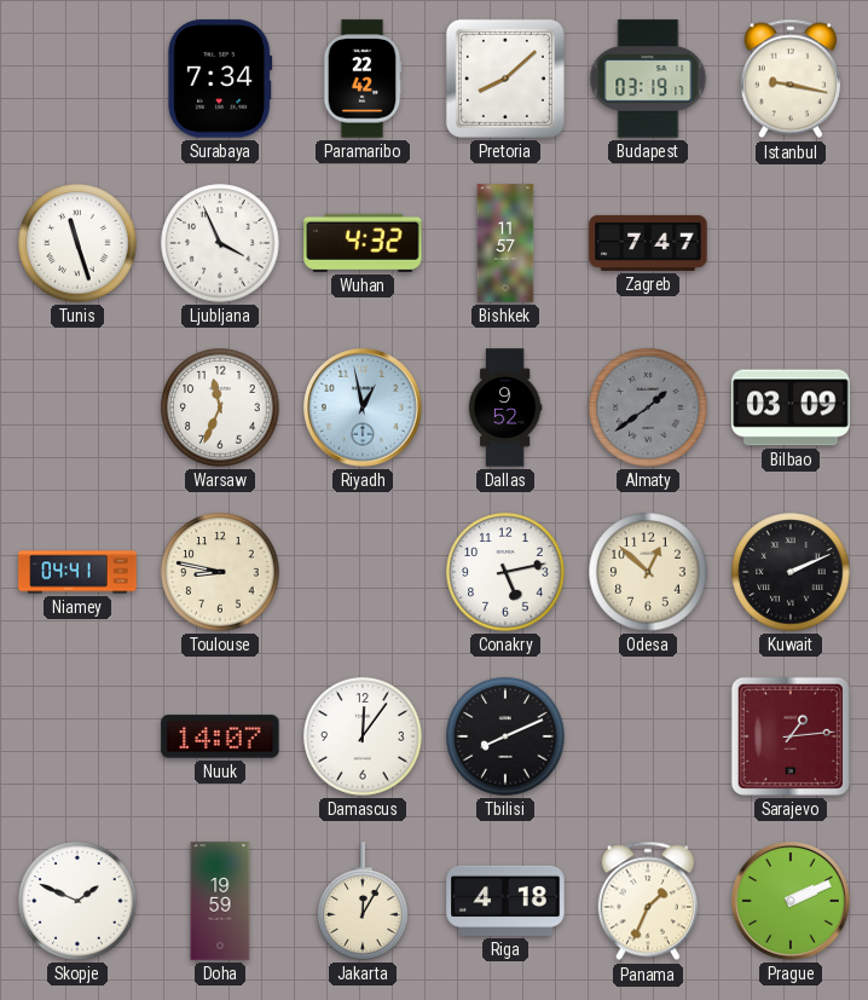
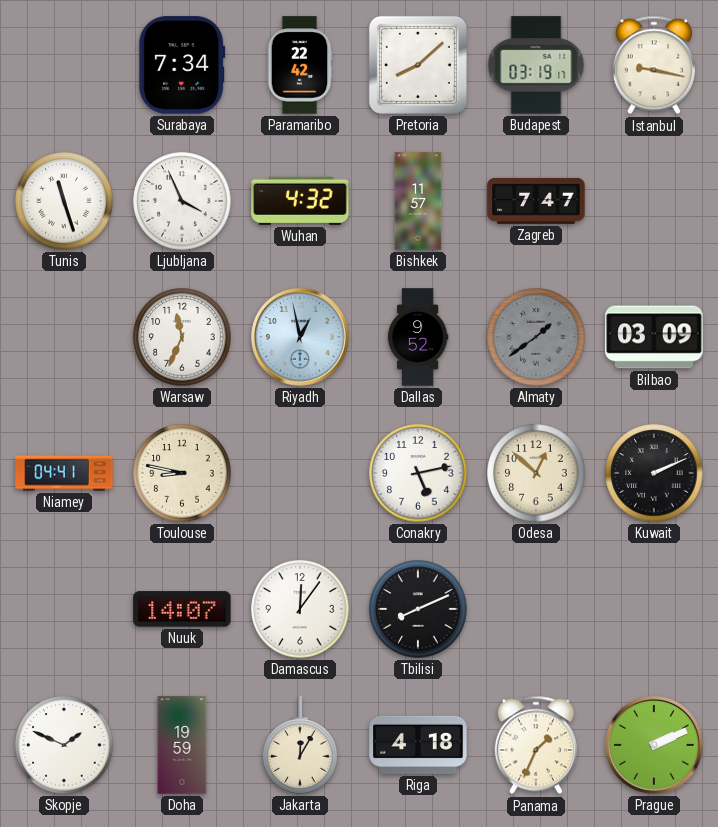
Sarajevo: 1:14 -> none (791, 736)
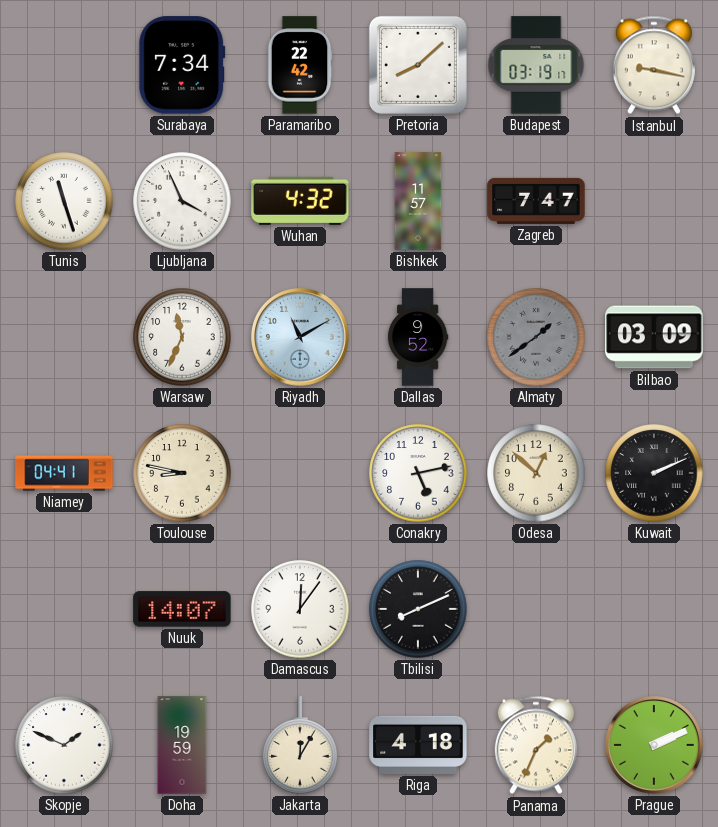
Riyadh: 12:58 -> 11:10 (301, 338)
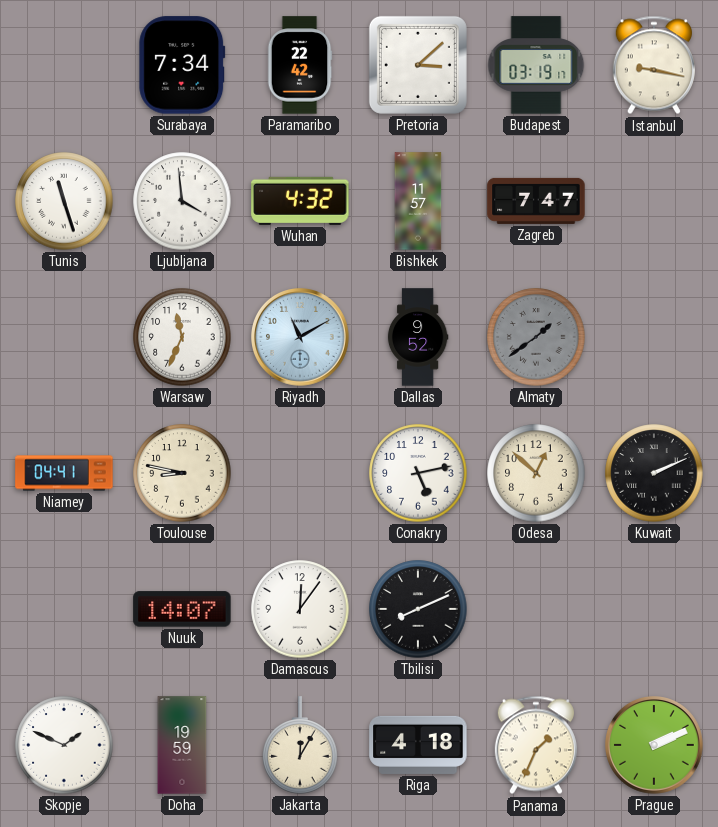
Pretoria: 8:08 -> 3:08 (418, 65)
Ljubljana: 3:56 -> 3:59 (182, 201)
Bilbao: 03:09 -> none (654, 337)
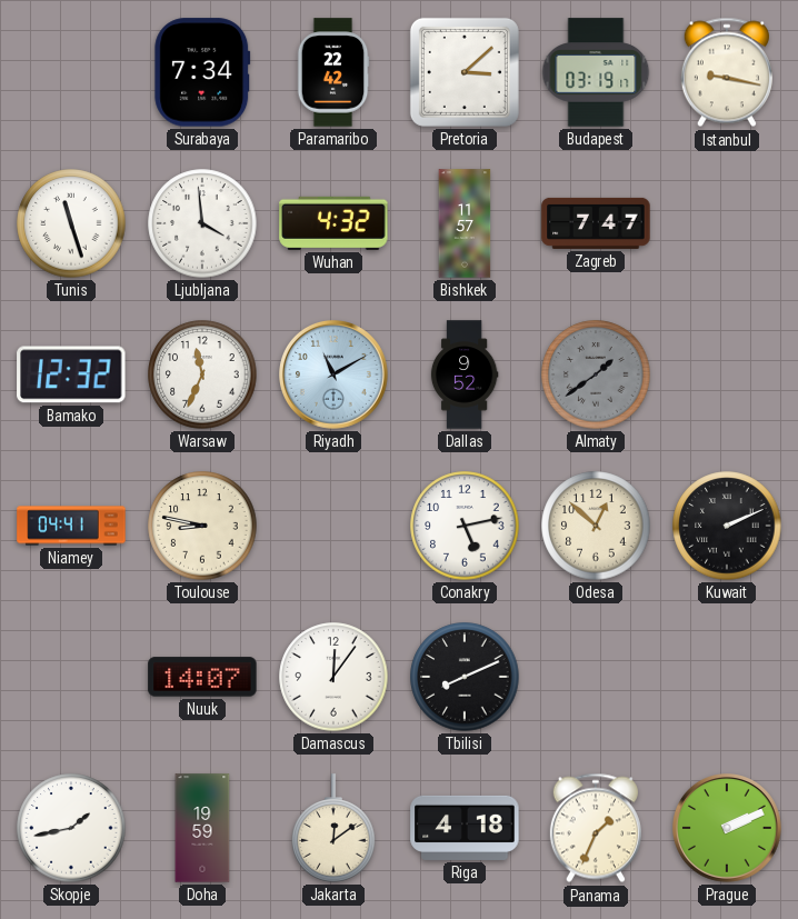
Bamako: none -> 12:32 (71, 374)
Skopje: 1:49 -> 1:43 (71, 828)
Jakarta: 12:05 -> 12:09 (333, 828)
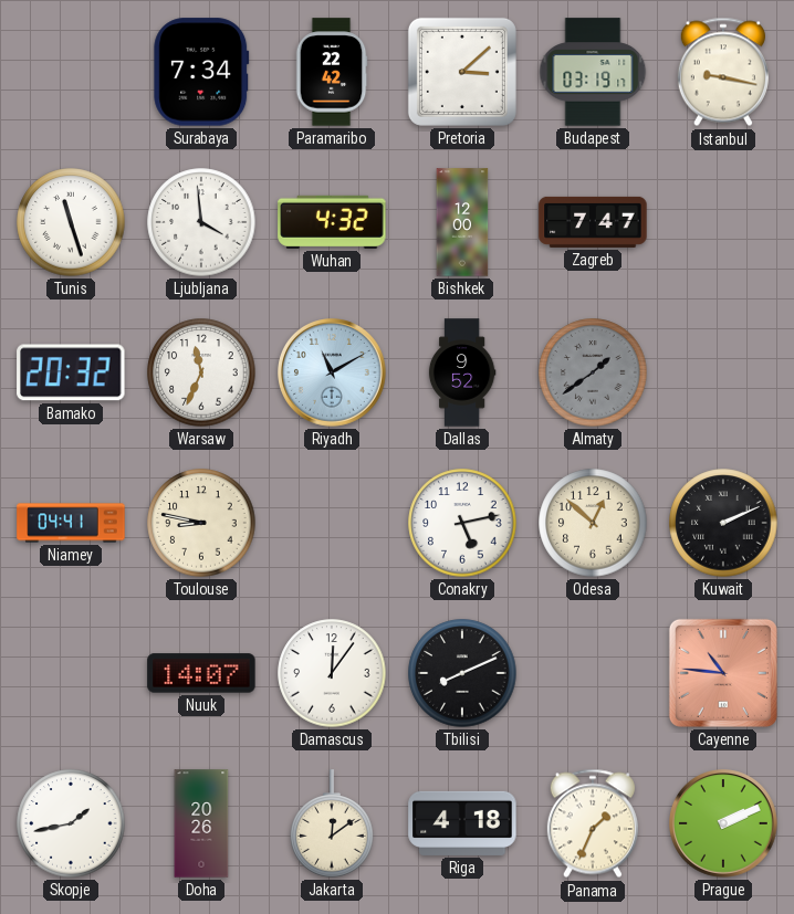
Bishkek: 11:57 -> 12:00 (462, 222)
Bamako: 12:32 -> 20:32 (71, 372)
Cayenne: none -> 10:46 (723, 673)
Doha: 19:59 -> 20:26 (201, 823)
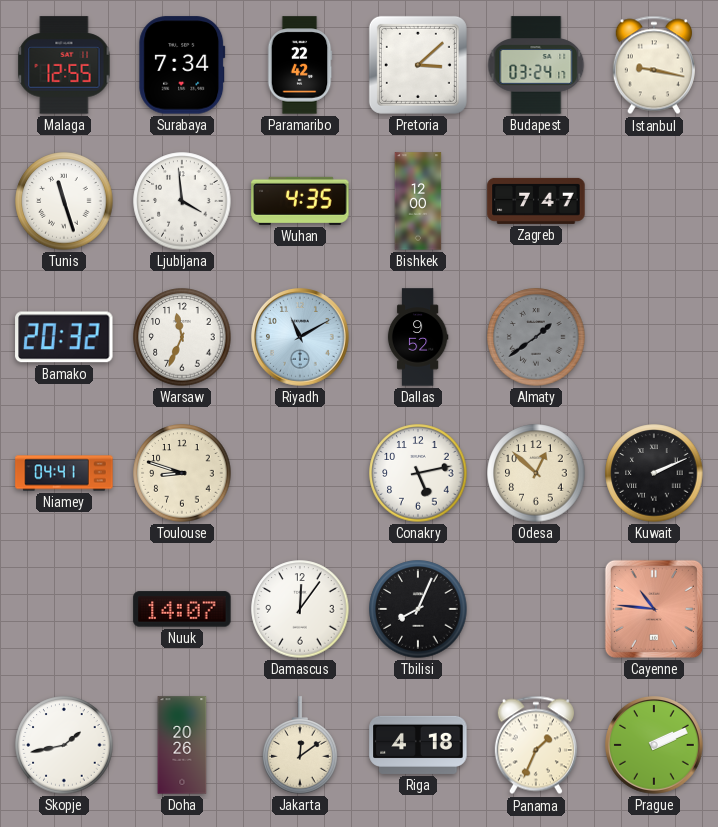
Malaga: none -> 12:55 (64, 65)
Budapest: 03:19 -> 03:24 (536, 65)
Wuhan: 4:32 -> 4:35 (300, 201)
Toulouse: 8:47 -> 8:48 (182, 473)
Tbilisi: 8:11 -> 8:04 (418, 609)
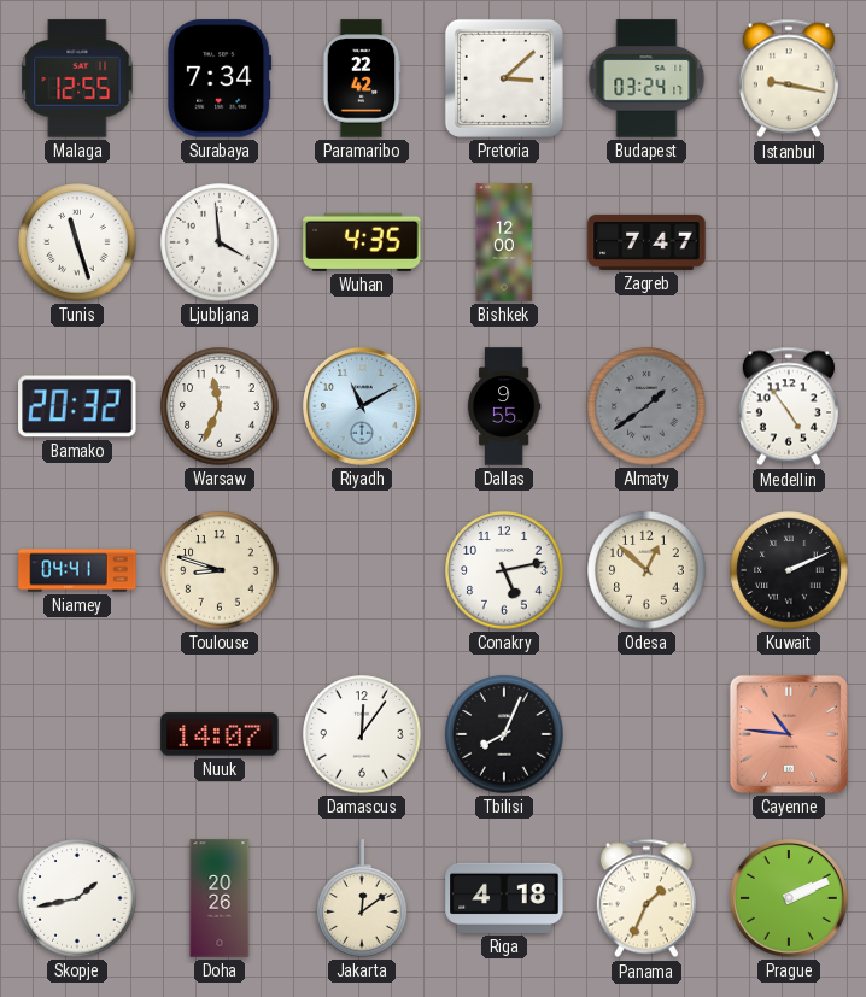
Dallas: 9:52 -> 9:55 (504, 406)
Medellin: none -> 4:54 (789, 406)
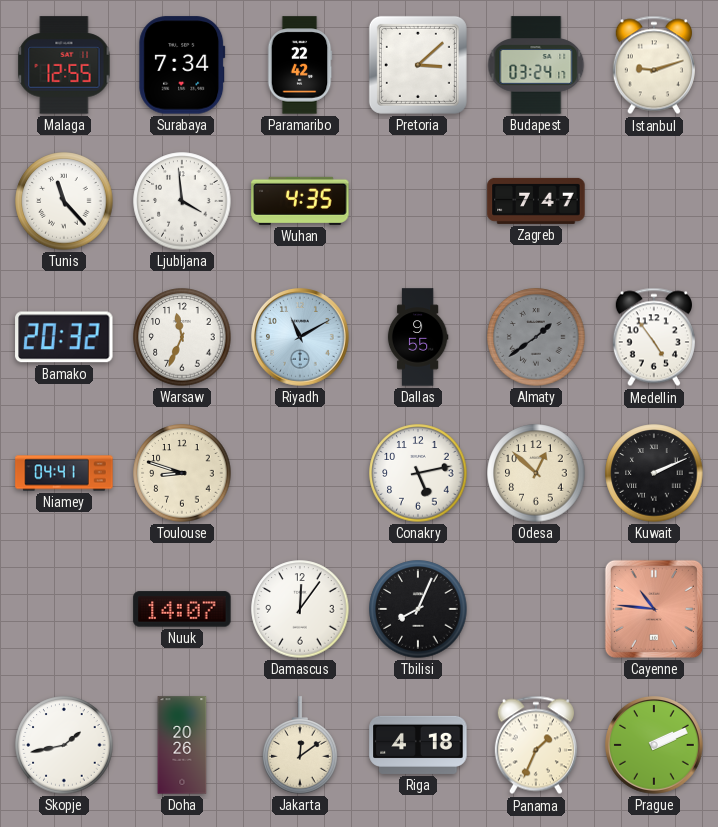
Istanbul: 9:17 -> 9:12 (654, 65)
Tunis: 11:27 -> 11:23 (64, 201)
Bishkek: 12:00 -> none (504, 242)
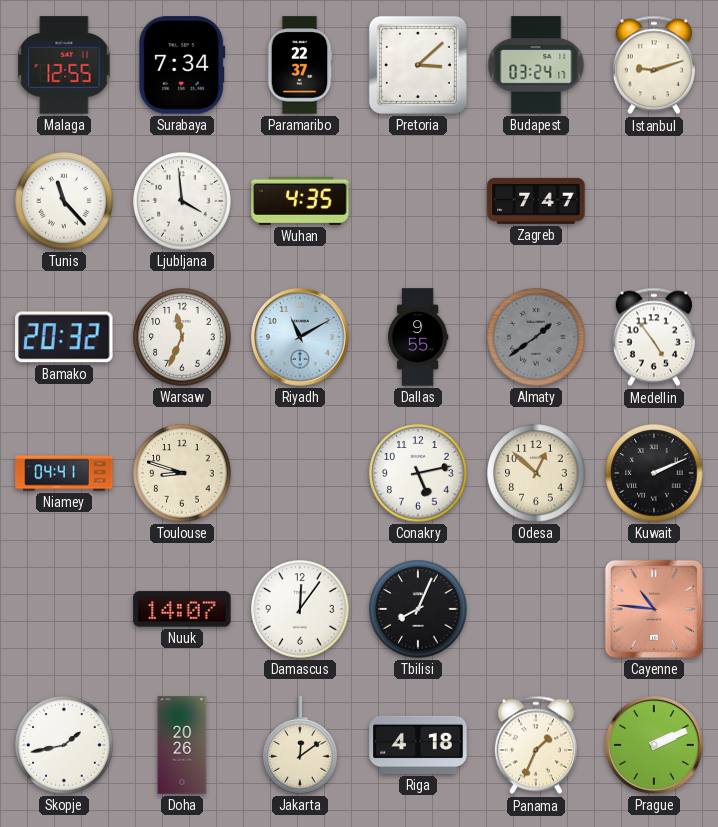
Paramaribo: 22:42 -> 22:37 (300, 65)
